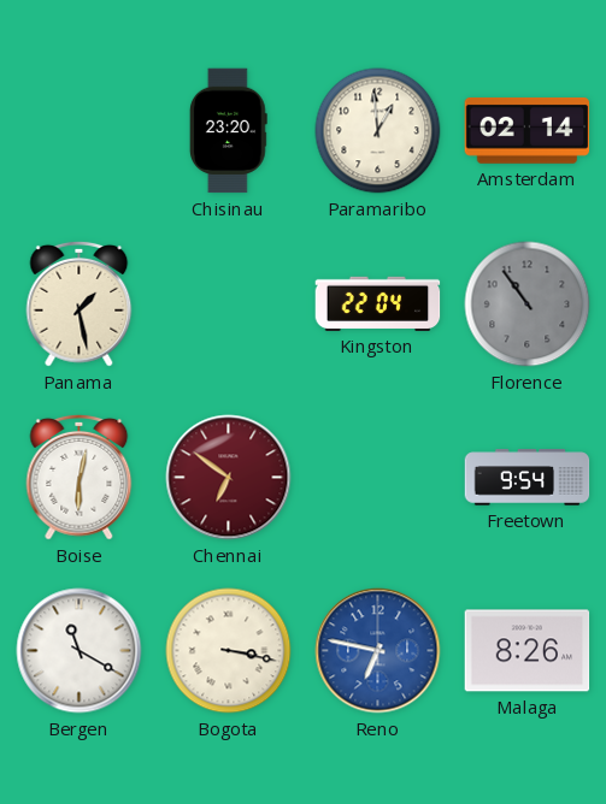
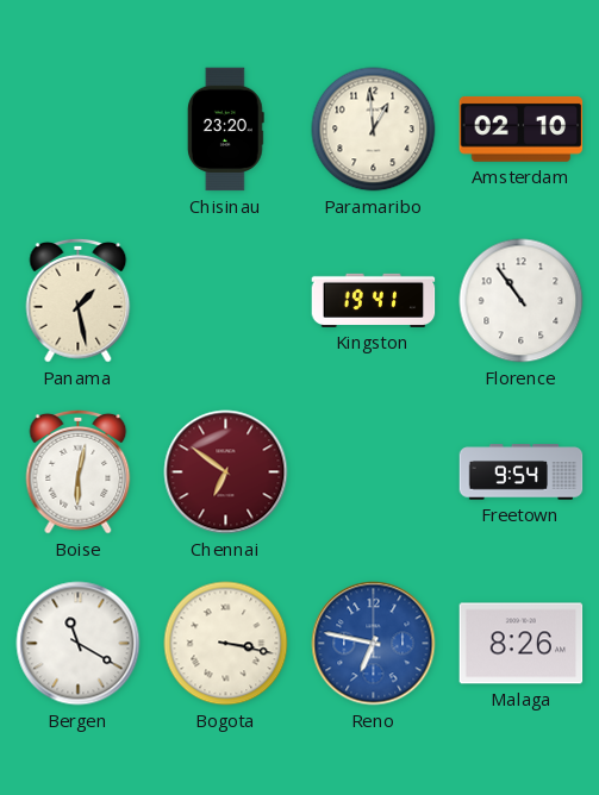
Amsterdam: 02:14 -> 02:10 (522, 129)
Kingston: 22:04 -> 19:41 (374, 300)
Florence dial: grey -> white (522, 301)
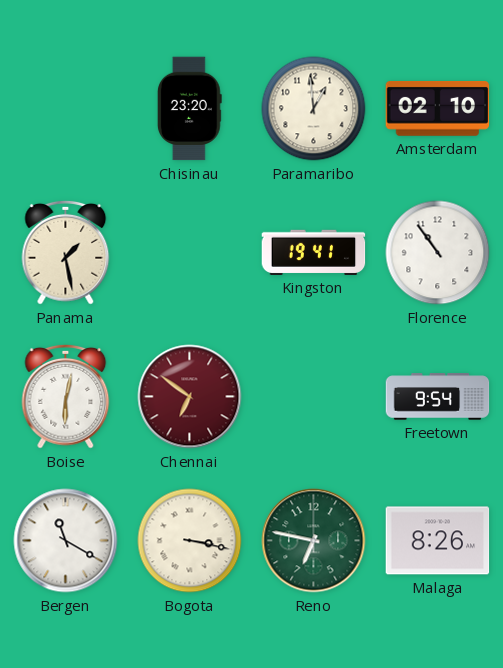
Reno dial: blue -> green (314, 541)
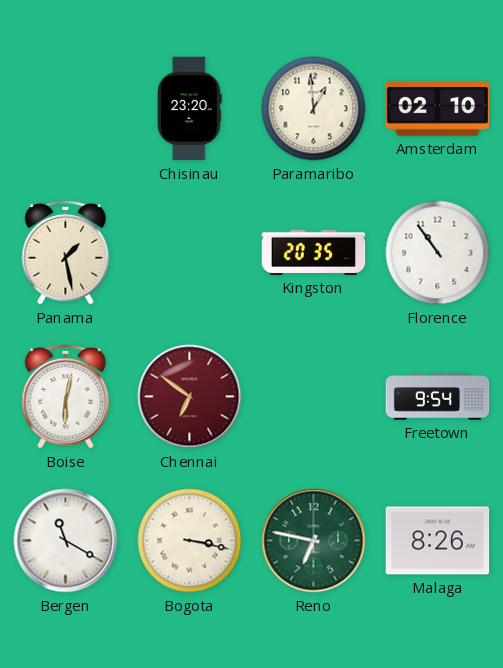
Kingston: 19:41 -> 20:35 (314, 252)
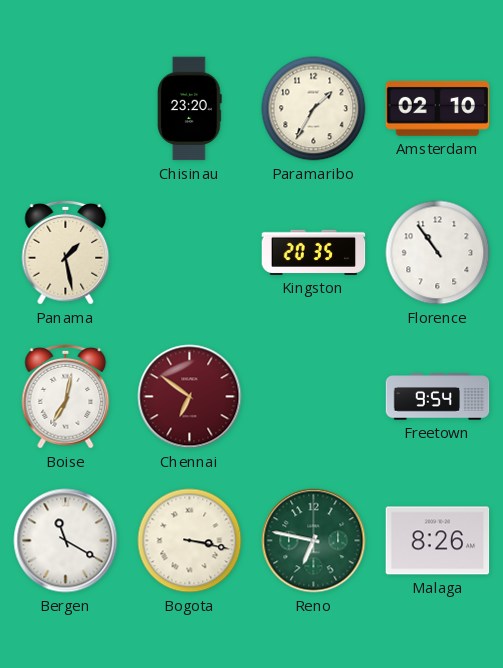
Paramaribo: 12:59 -> 1:35 (314, 109)
Boise: 6:02 -> 7:02 (66, 396)
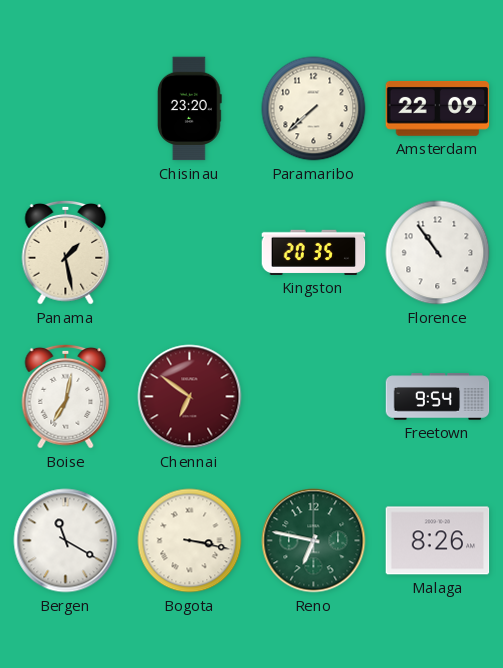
Paramaribo: 1:35 -> 7:38 (314, 109)
Amsterdam: 02:10 -> 22:09 (438, 108)
